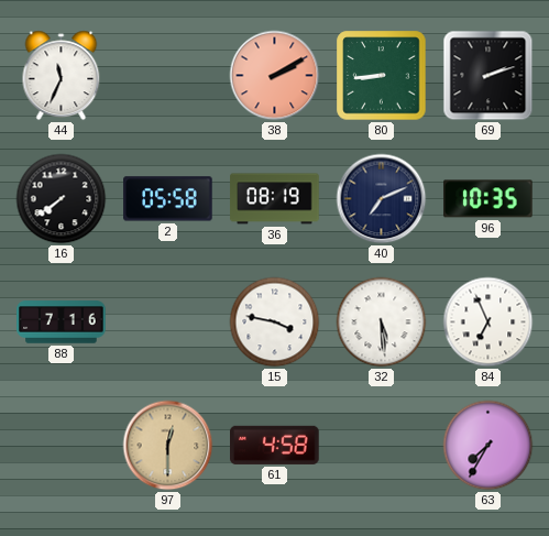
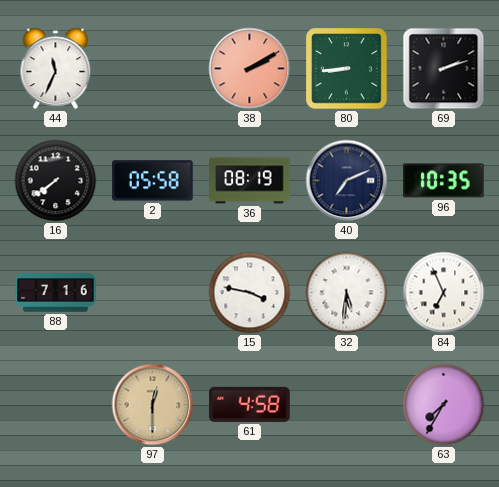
32: 5:29 -> 5:31 (347, 293)
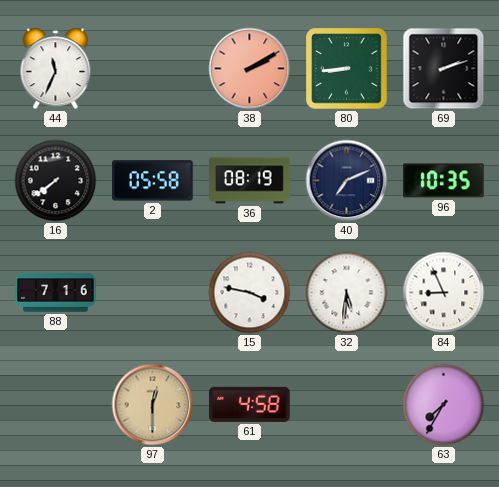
84: 6:56 -> 8:56 (444, 293)
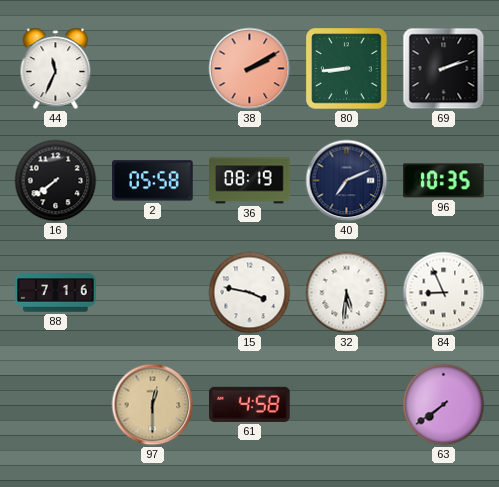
63: 7:35 -> 7:39 (444, 405)
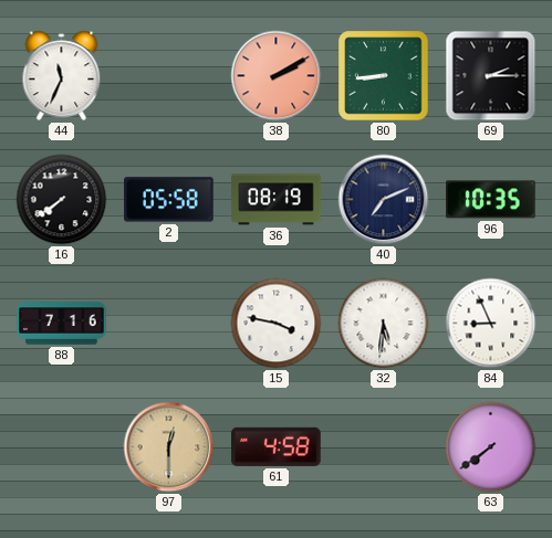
69: 2:12 -> 2:15 (491, 76)
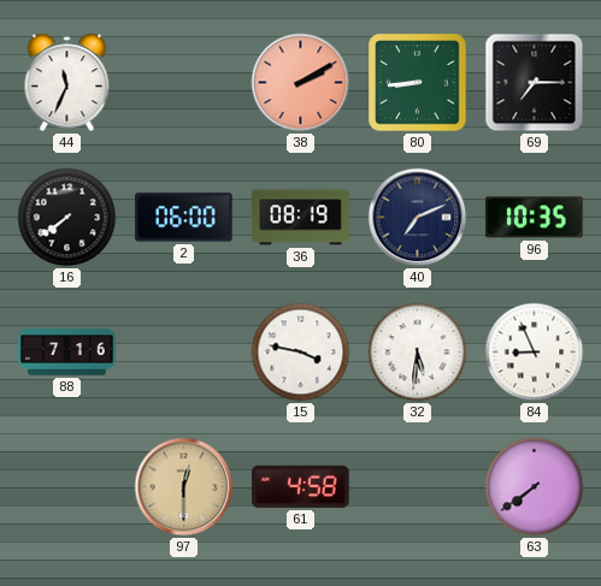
69: 2:15 -> 7:15 (535, 83)
2: 05:58 -> 06:00 (184, 218)
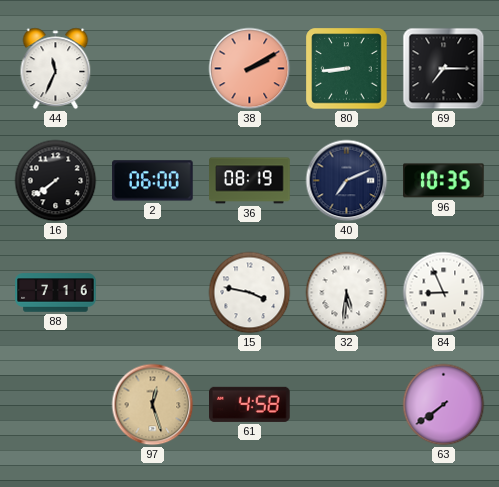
97: 12:30 -> 12:27 (153, 405)
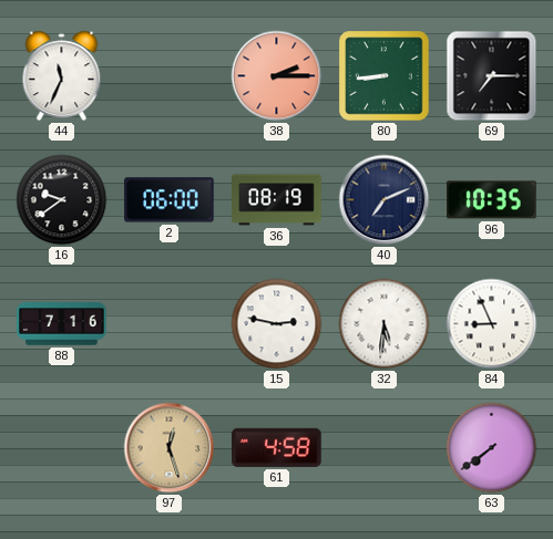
38: 2:10 -> 2:15 (277, 76)
16: 7:39 -> 9:39 (62, 200)
15: 3:47 -> 2:47 (277, 324)
